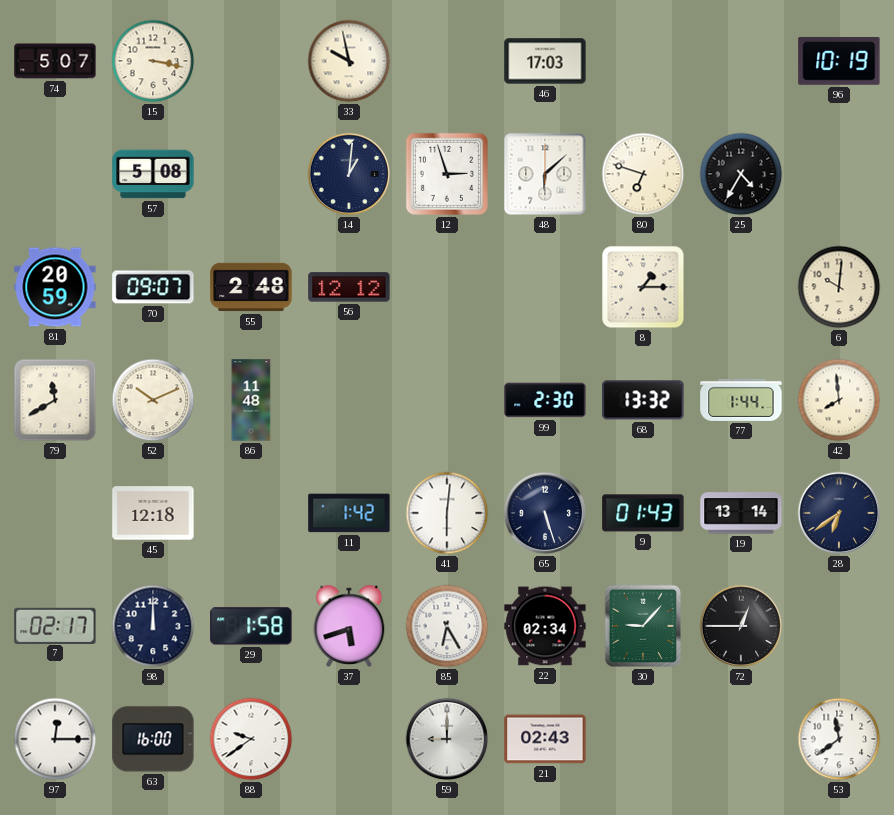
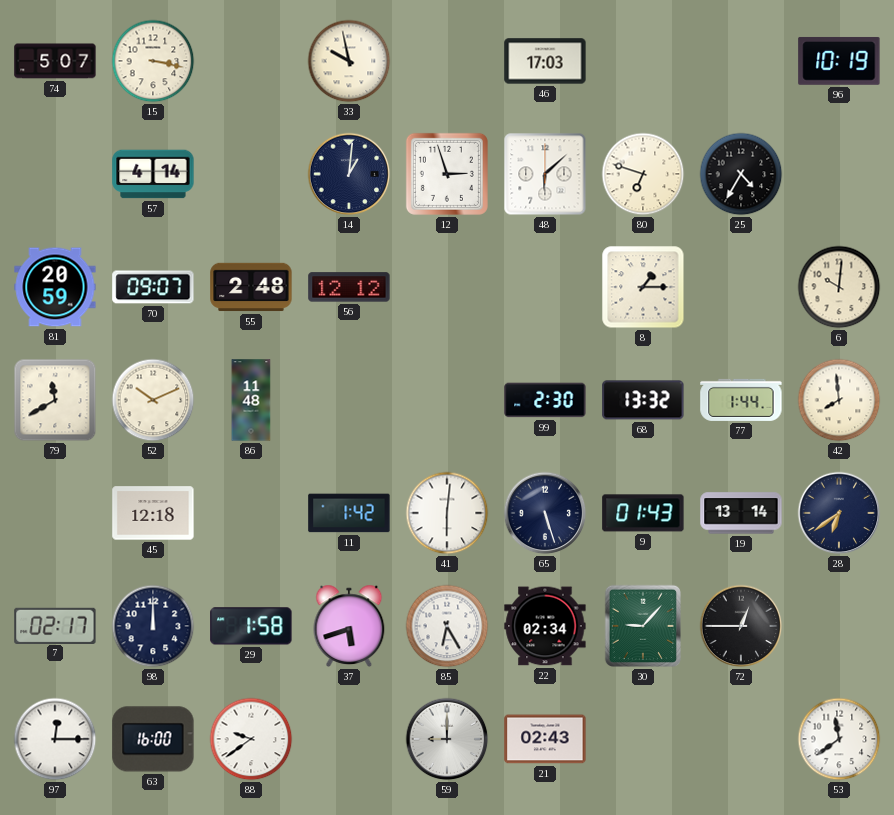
57: 5:08 -> 4:14 (153, 174)
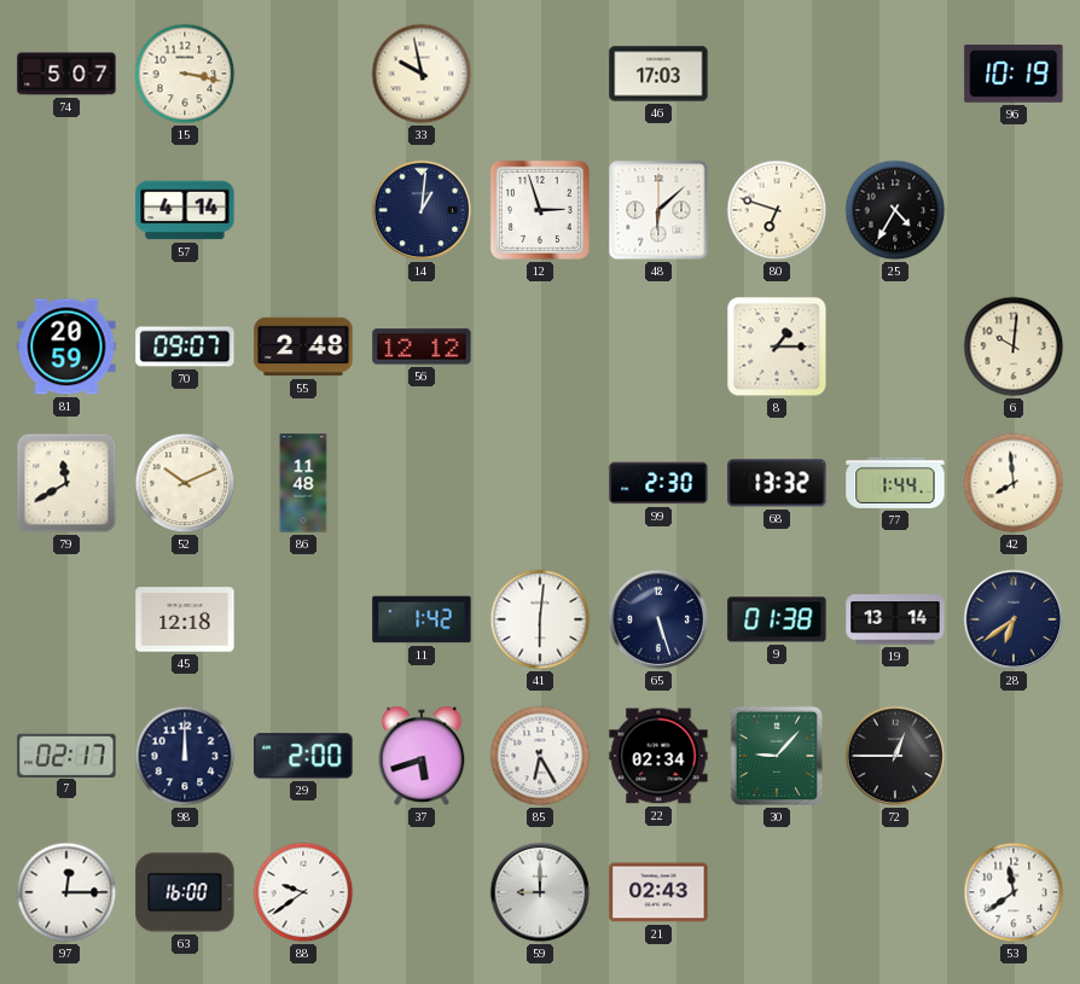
9: 01:43 -> 01:38 (777, 619)
29: 1:58 -> 2:00 (303, 756)
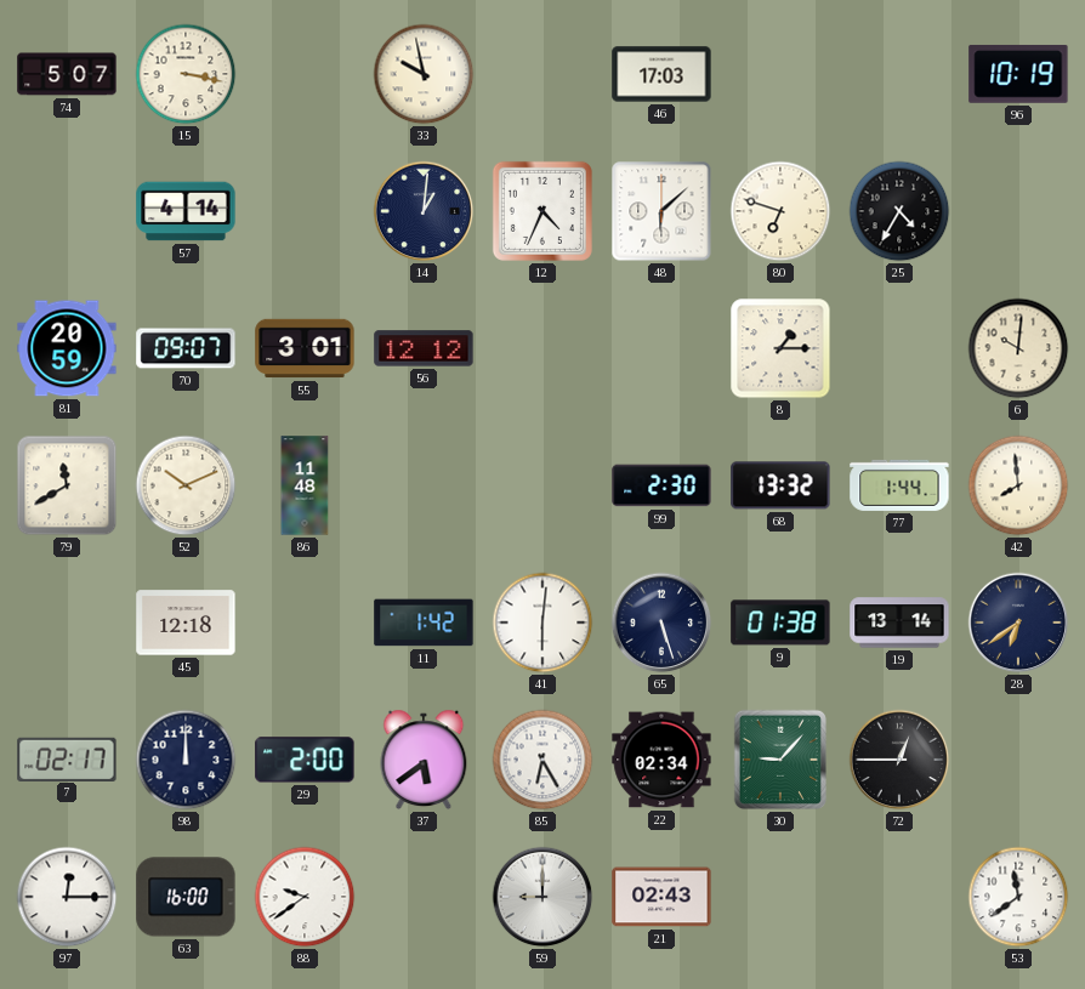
12: 2:57 -> 4:34 (542, 211)
55: 2:48 -> 3:01 (305, 348)
37: 5:42 -> 5:39 (424, 760)
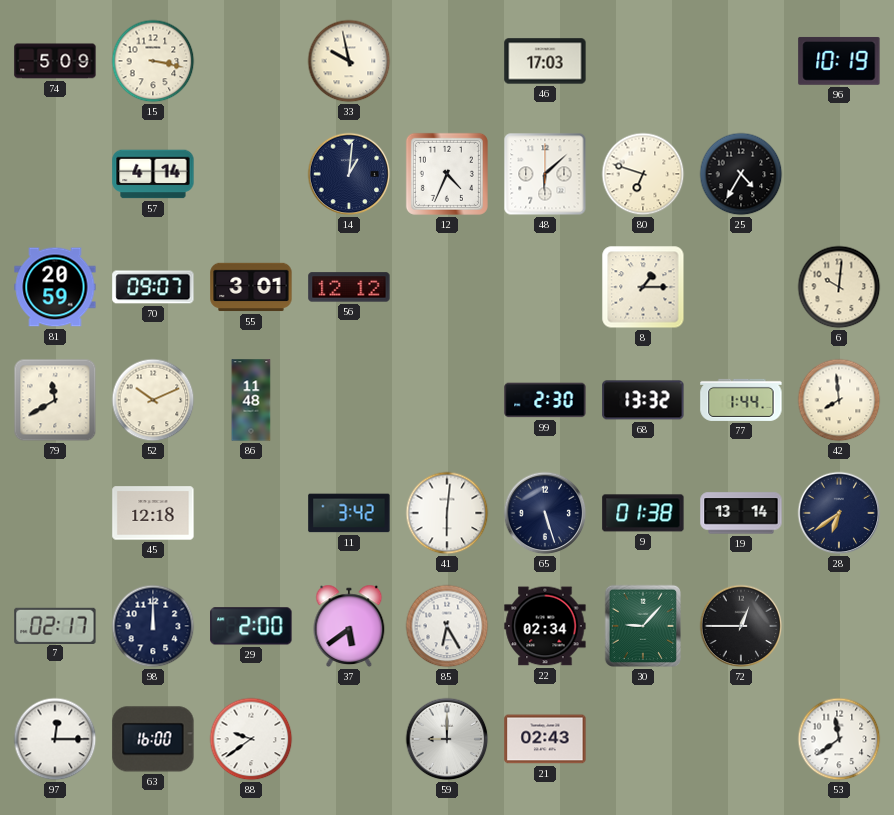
74: 5:07 -> 5:09 (55, 61)
11: 1:42 -> 3:42 (349, 513)
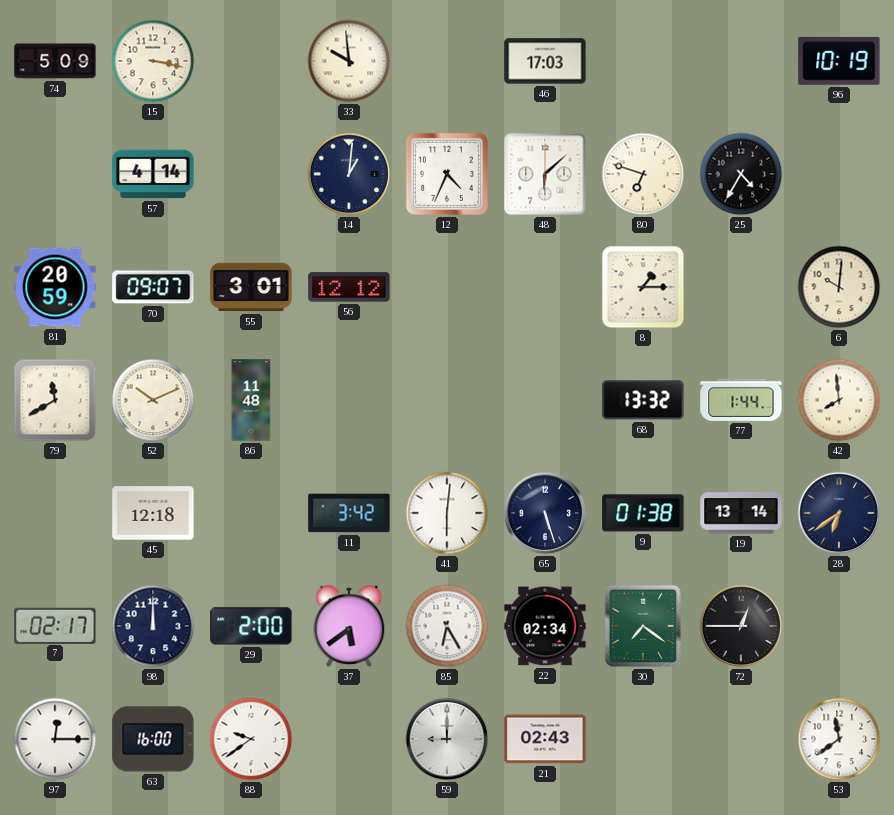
33: 9:58 -> 9:59 (349, 61)
99: 2:30 -> none (545, 400)
30: 9:07 -> 7:21 (643, 626)
